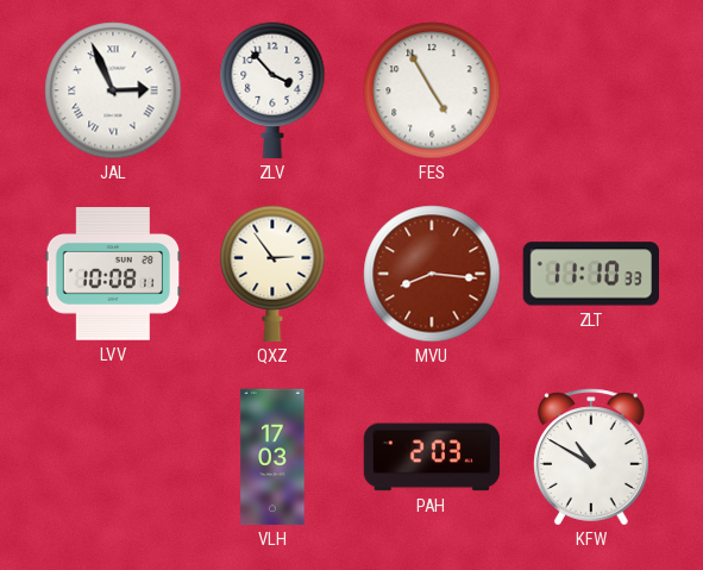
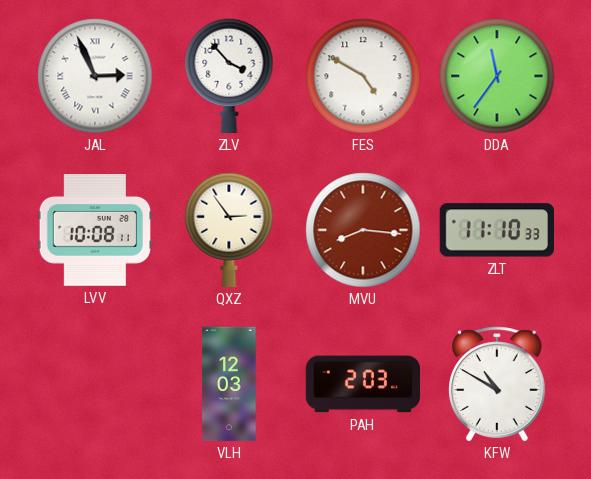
FES: 4:55 -> 4:50 (363, 76)
DDA: none -> 11:36 (497, 76)
VLH: 17:03 -> 12:03 (229, 384)
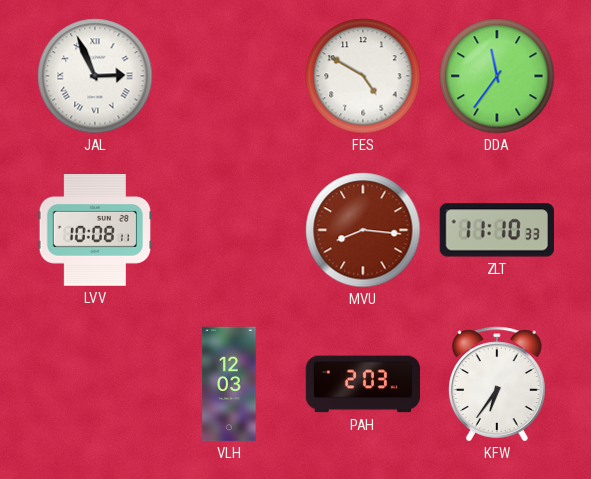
ZLV: 3:53 -> none (229, 76)
QXZ: 2:54 -> none (229, 230)
KFW: 10:50 -> 6:36 (498, 384)
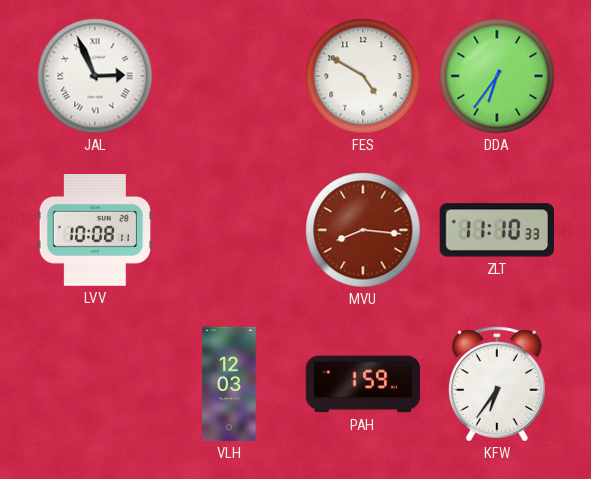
DDA: 11:36 -> 6:36 (497, 76)
PAH: 2:03 -> 1:59 (363, 384)
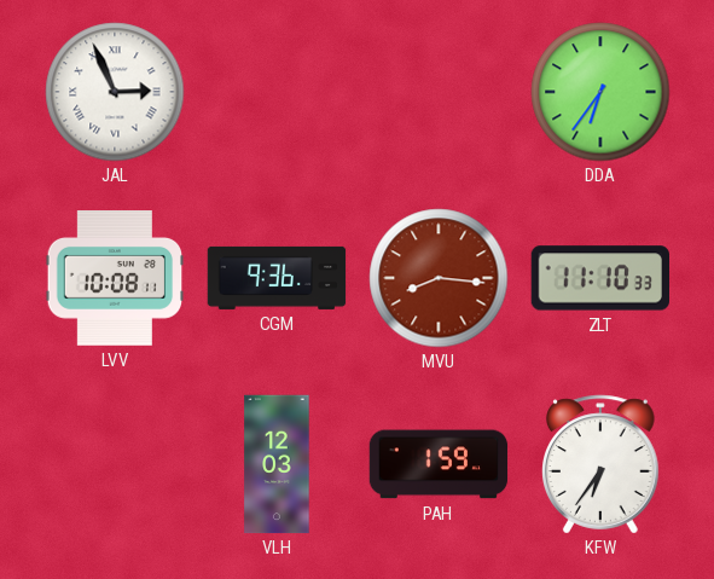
FES: 4:50 -> none (363, 76)
CGM: none -> 9:36 (277, 278)
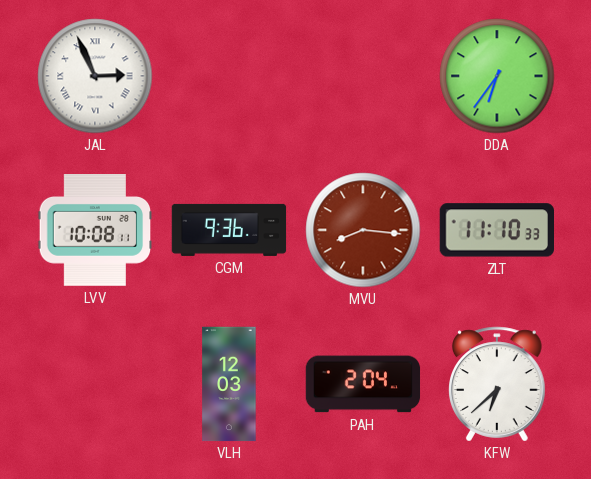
PAH: 1:59 -> 2:04 (363, 384)
KFW: 6:36 -> 6:38 (498, 384)
